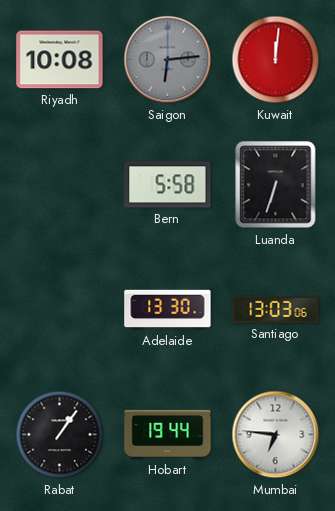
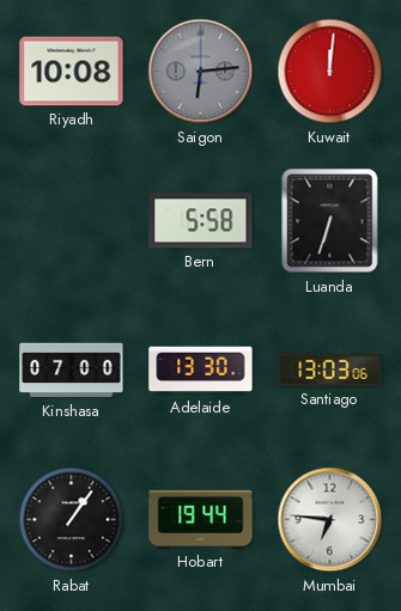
Kinshasa: none -> 07:00 (72, 371)
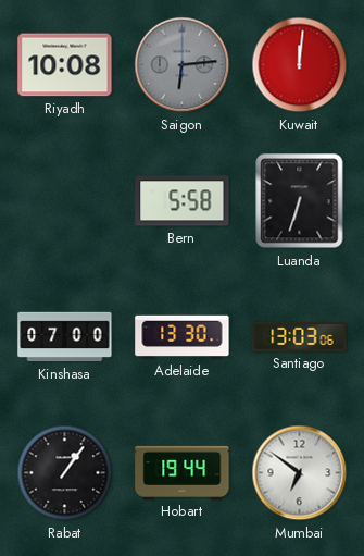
Mumbai: 6:46 -> 6:51 (300, 473)
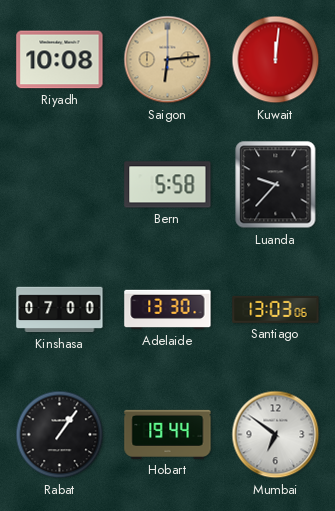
Saigon dial: grey -> champagne (168, 60)
Luanda: 6:33 -> 9:37 (276, 185)
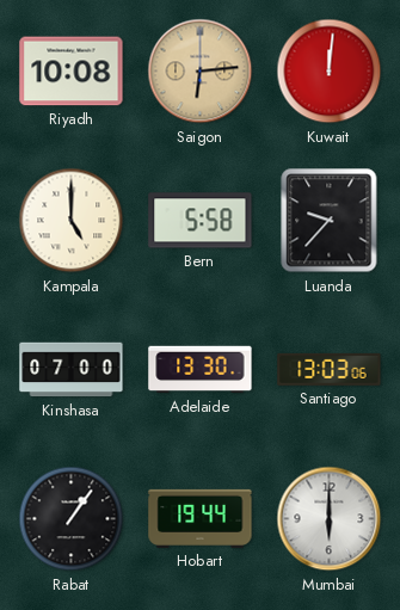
Kampala: none -> 5:00 (72, 221)
Mumbai: 6:51 -> 6:00 (330, 519)
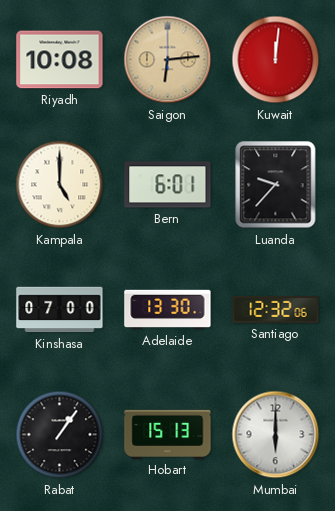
Bern: 5:58 -> 6:01 (168, 185)
Santiago: 13:03 -> 12:32 (276, 309)
Hobart: 19:44 -> 15:13 (168, 434)
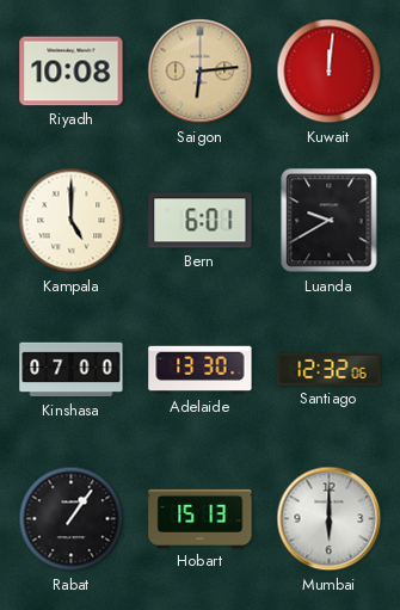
Luanda: 9:37 -> 9:40 (330, 221)
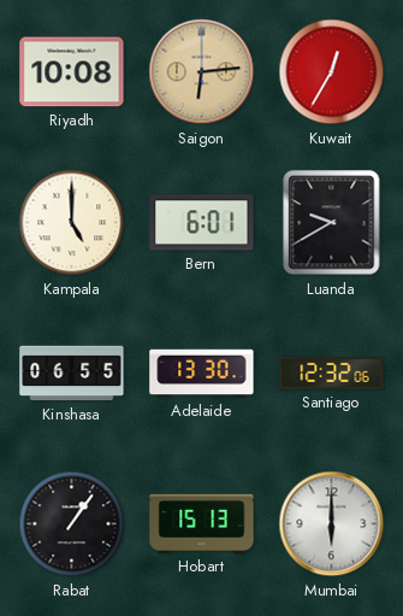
Kuwait: 12:01 -> 12:35 (332, 72)
Kinshasa: 07:00 -> 06:55 (72, 374)
